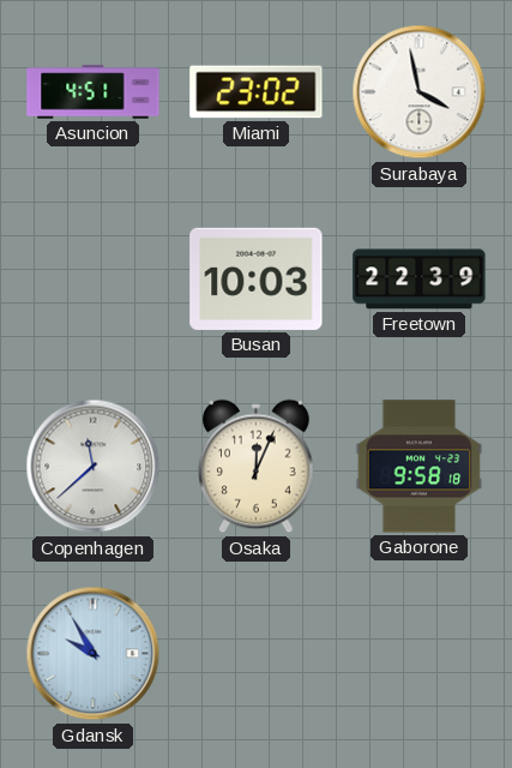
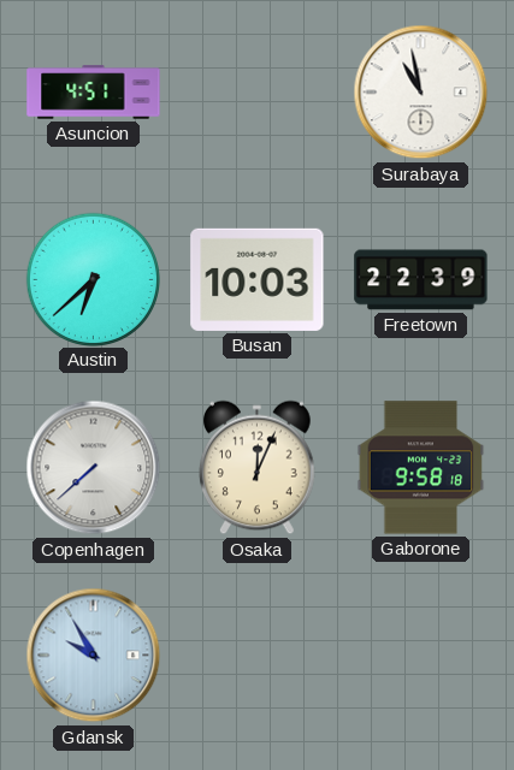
Miami: 23:02 -> none (257, 92)
Surabaya: 3:58 -> 10:58 (421, 93)
Austin: none -> 6:38 (93, 279)
Copenhagen: 11:38 -> 7:38 (94, 468)
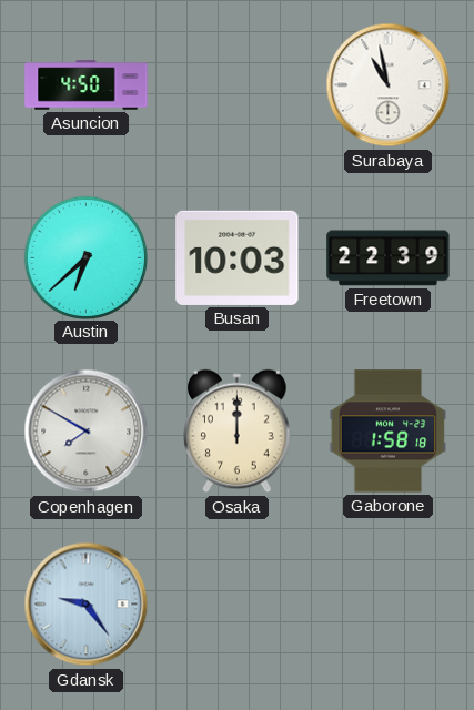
Asuncion: 4:51 -> 4:50 (87, 85)
Copenhagen: 7:38 -> 7:50 (87, 432)
Osaka: 12:04 -> 12:00 (238, 432)
Gaborone: 9:58 -> 1:58 (389, 432)
Gdansk: 9:55 -> 9:24 (87, 605)
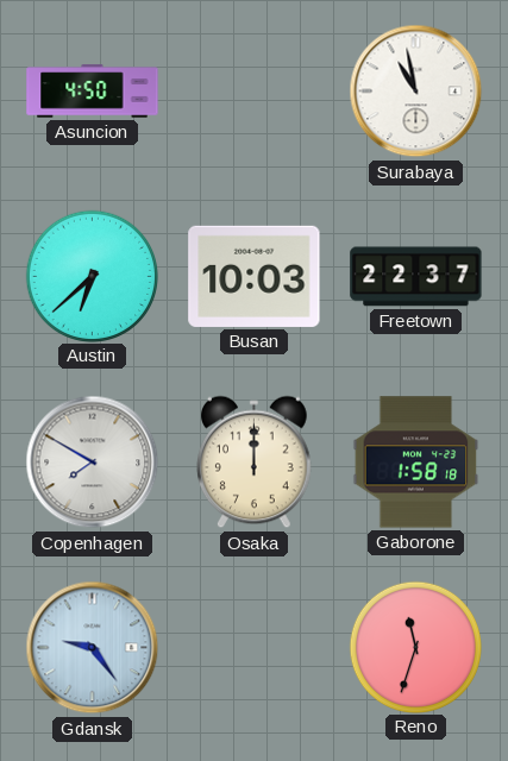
Freetown: 22:39 -> 22:37 (416, 277)
Reno: none -> 11:33 (415, 647)
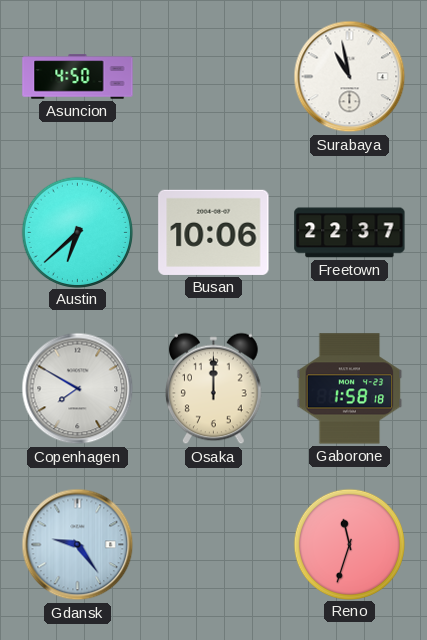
Busan: 10:03 -> 10:06 (214, 232)
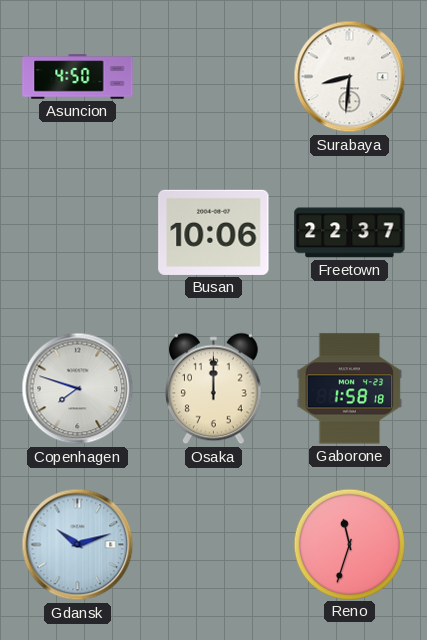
Surabaya: 10:58 -> 8:31 (350, 77)
Austin: 6:38 -> none (77, 232)
Copenhagen: 7:50 -> 7:48 (78, 389)
Gdansk: 9:24 -> 10:12 (78, 545)
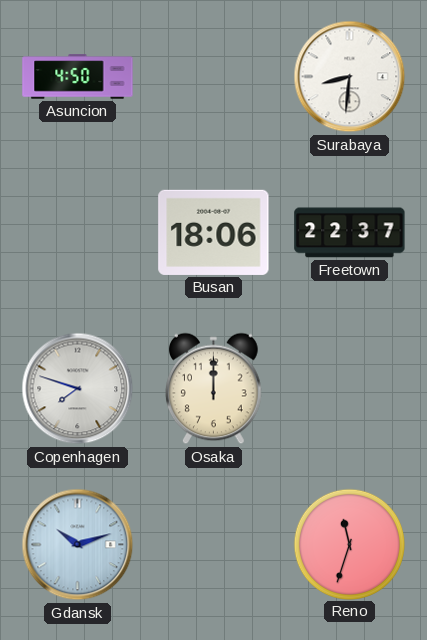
Busan: 10:06 -> 18:06 (214, 232)
Gaborone: 1:58 -> none (350, 389)
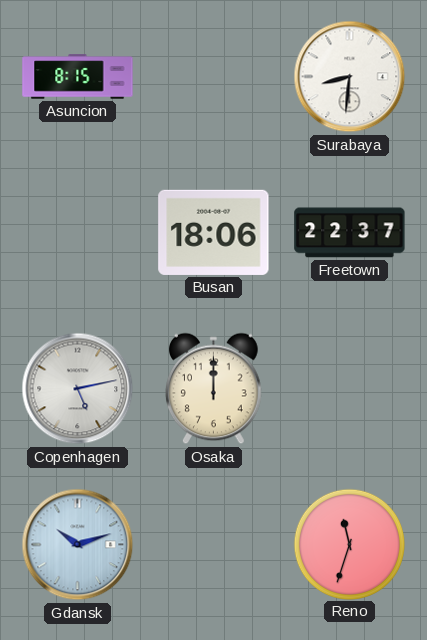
Asuncion: 4:50 -> 8:15 (78, 77)
Copenhagen: 7:48 -> 5:13 (78, 389)
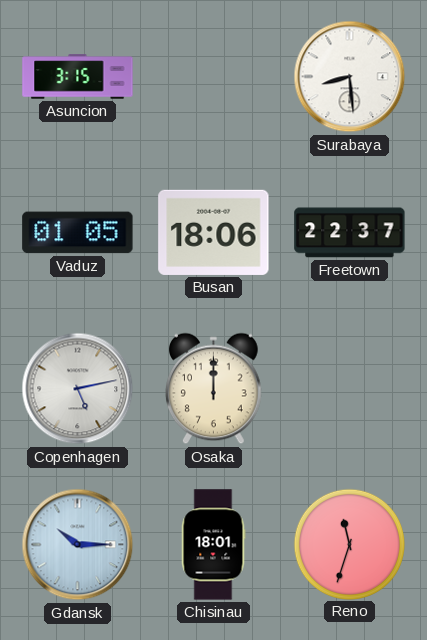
Asuncion: 8:15 -> 3:15 (78, 77)
Surabaya: 8:31 -> 8:29 (350, 77)
Vaduz: none -> 01:05 (78, 233)
Gdansk: 10:12 -> 10:15 (78, 545)
Chisinau: none -> 18:01 (213, 545)
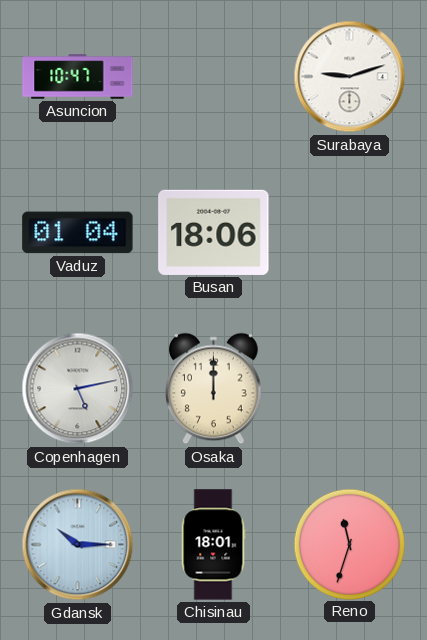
Asuncion: 3:15 -> 10:47 (78, 77)
Surabaya: 8:29 -> 9:12 (350, 77)
Vaduz: 01:05 -> 01:04 (78, 233)
Freetown: 22:37 -> none (350, 233)
